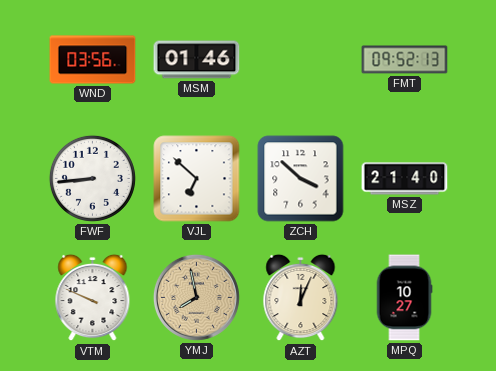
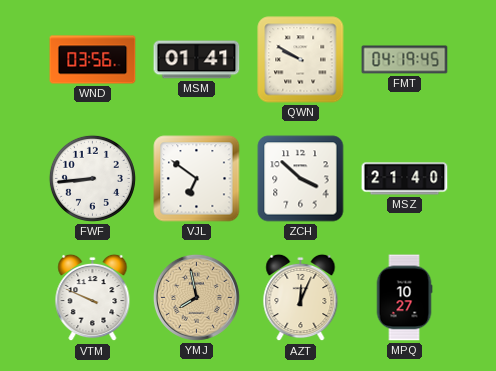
MSM: 01:46 -> 01:41 (197, 60)
QWN: none -> 9:50 (301, 60)
FMT: 09:52 -> 04:19 (405, 60)
VJL: 6:52 -> 6:51 (197, 179)
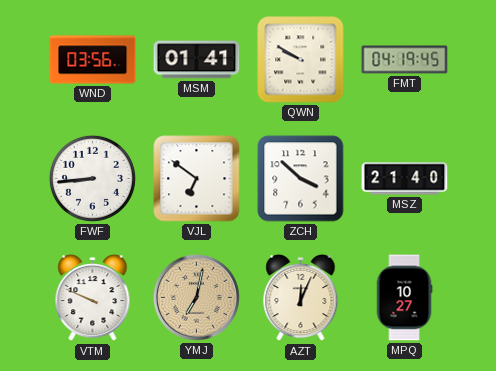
YMJ: 7:58 -> 7:02 (196, 297)
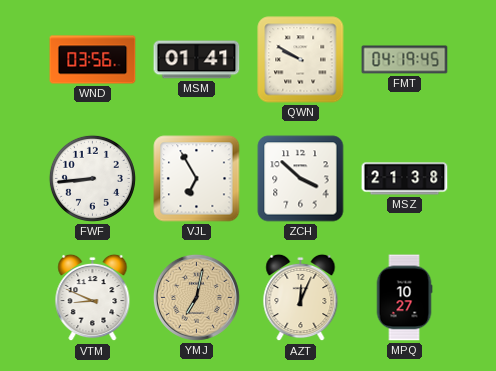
VJL: 6:51 -> 6:55 (197, 179)
MSZ: 21:40 -> 21:38 (405, 179)
VTM: 9:49 -> 8:49 (93, 298)
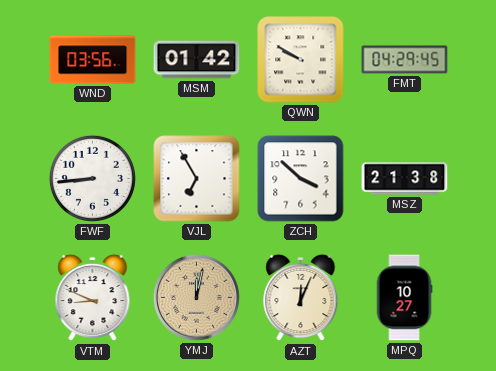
MSM: 01:41 -> 01:42 (197, 60)
FMT: 04:19 -> 04:29 (405, 60)
YMJ: 7:02 -> 12:02 (196, 297)
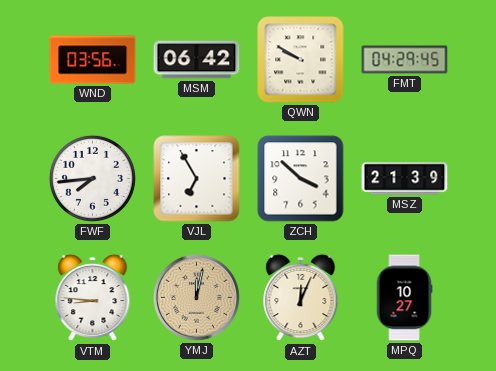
MSM: 01:42 -> 06:42 (197, 60)
FWF: 8:44 -> 7:44 (92, 178)
MSZ: 21:38 -> 21:39 (405, 179)
VTM: 8:49 -> 8:46 (93, 298)
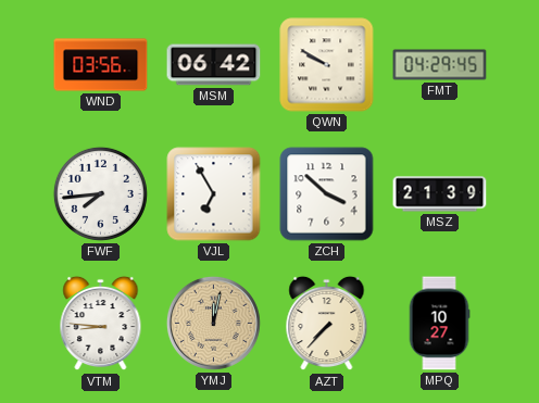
AZT: 12:04 -> 7:37 (327, 324)
